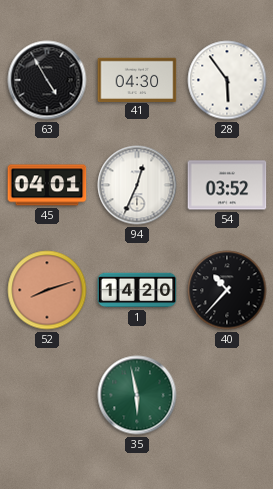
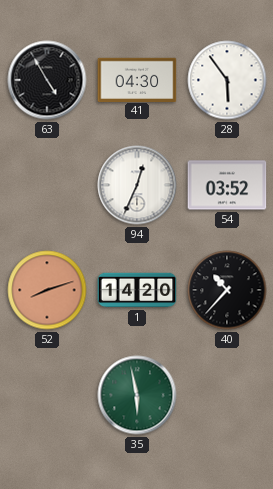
45: 04:01 -> none (47, 185)
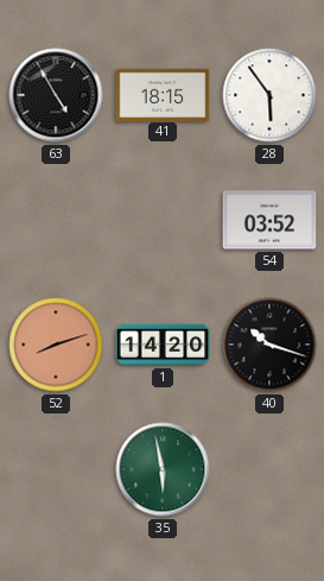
41: 04:30 -> 18:15 (163, 94)
94: 12:34 -> none (137, 185)
40: 10:37 -> 10:18 (269, 345)
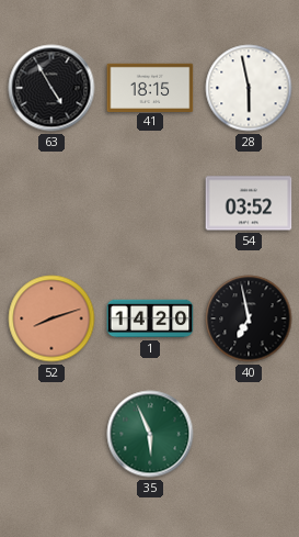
28: 5:54 -> 5:58 (249, 88)
40: 10:18 -> 6:58 (249, 318)
35: 5:58 -> 5:56 (150, 434)
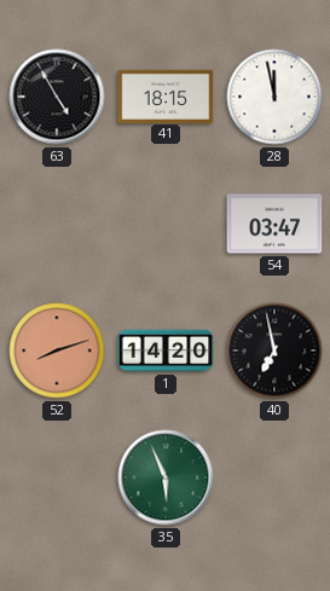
28: 5:58 -> 11:58 (274, 97)
54: 03:52 -> 03:47 (274, 224)
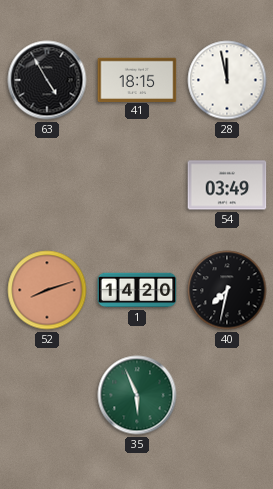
54: 03:47 -> 03:49 (227, 185)
40: 6:58 -> 7:32 (227, 290)
